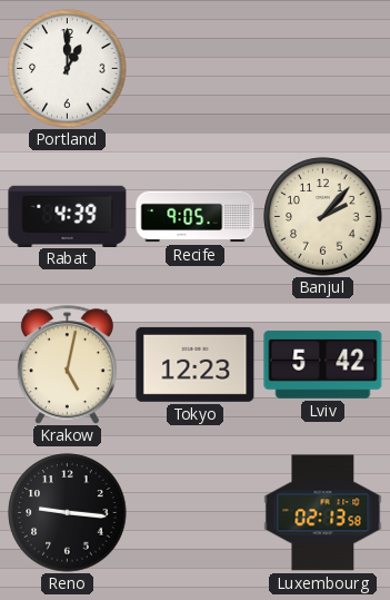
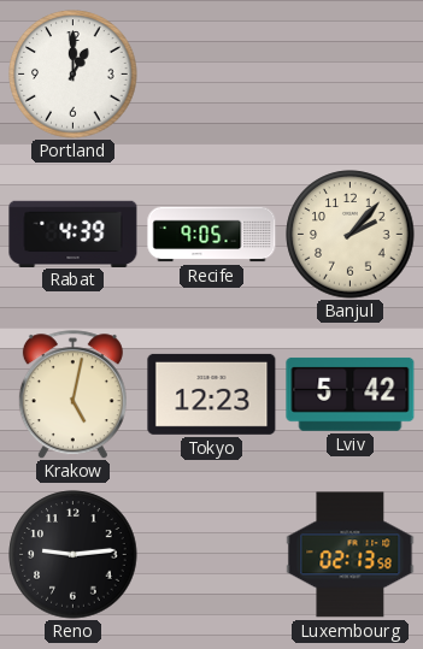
Reno: 9:16 -> 9:14 (74, 555)
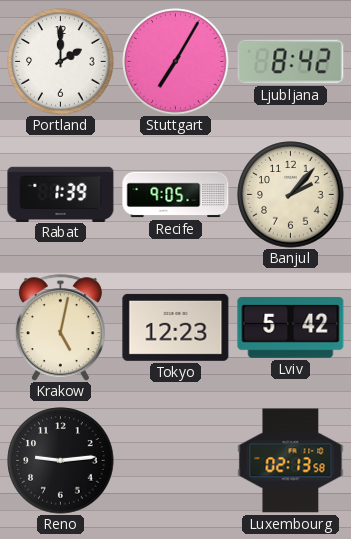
Portland: 1:00 -> 2:00 (61, 62)
Stuttgart: none -> 7:05 (176, 62)
Ljubljana: none -> 8:42 (291, 62)
Rabat: 4:39 -> 1:39 (61, 194)
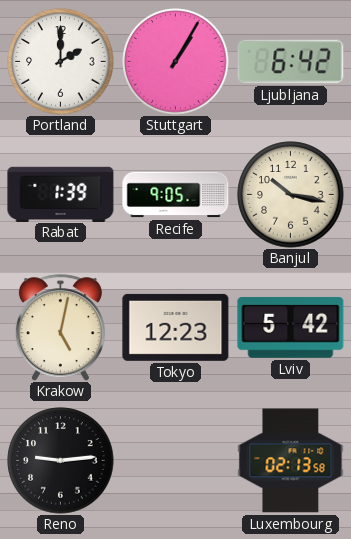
Stuttgart: 7:05 -> 1:05 (176, 62)
Ljubljana: 8:42 -> 6:42 (291, 62)
Banjul: 2:07 -> 10:17 (291, 195)
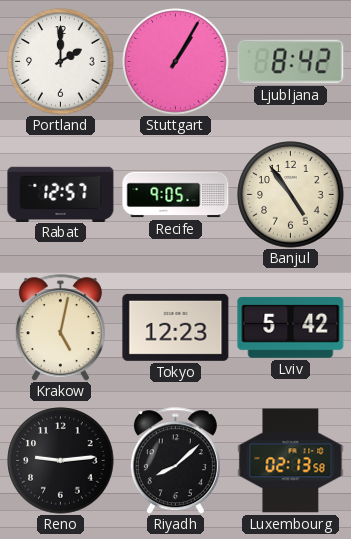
Ljubljana: 6:42 -> 8:42 (291, 62)
Rabat: 1:39 -> 12:57 (61, 194)
Banjul: 10:17 -> 4:54 (291, 195)
Riyadh: none -> 8:08 (175, 461)
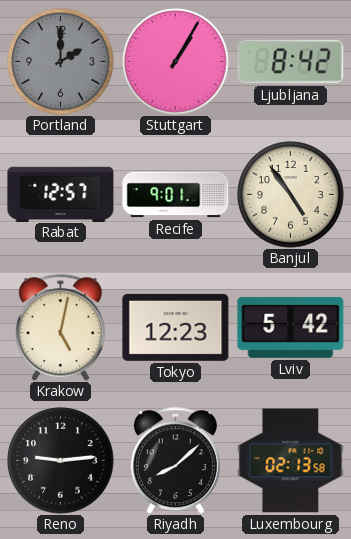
Portland dial: white -> grey (61, 62)
Recife: 9:05 -> 9:01 (176, 195)
